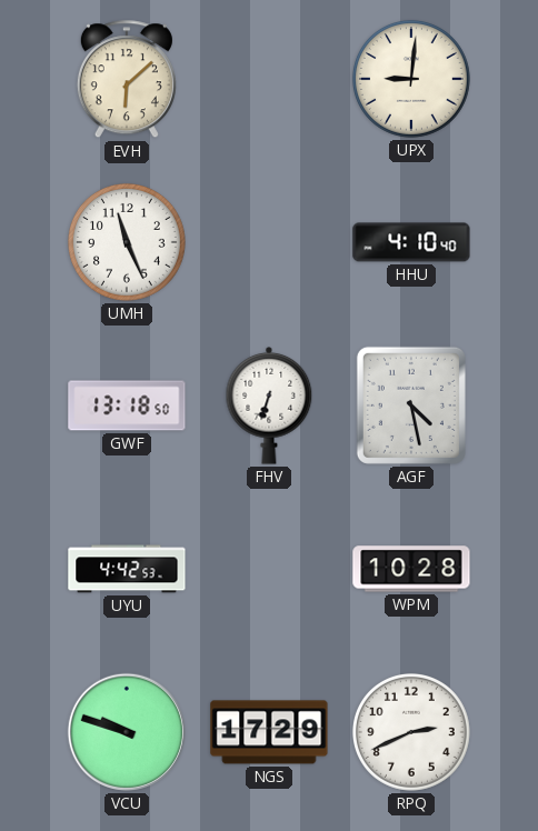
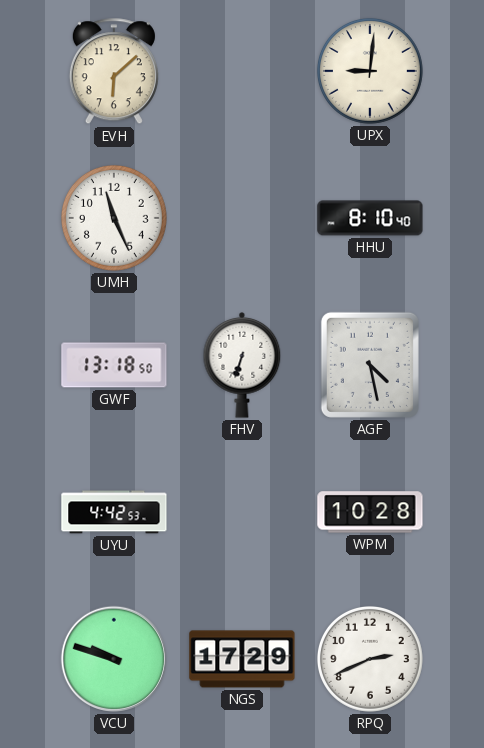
HHU: 4:10 -> 8:10 (370, 218)
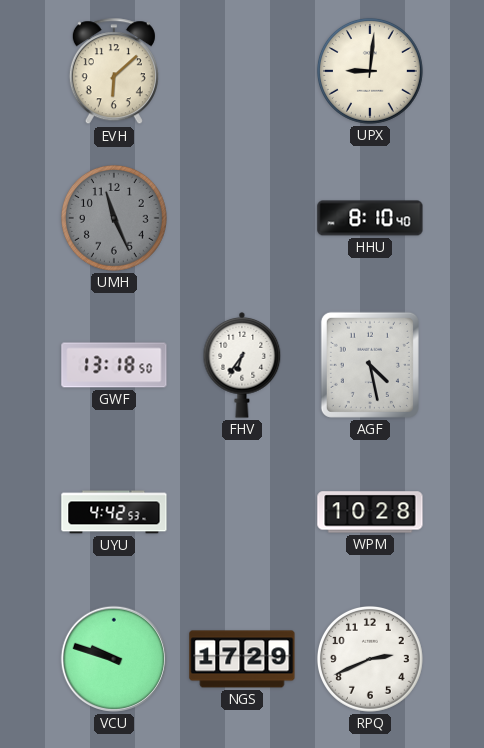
UMH dial: white -> grey (114, 218)
FHV: 6:33 -> 6:36 (242, 366)
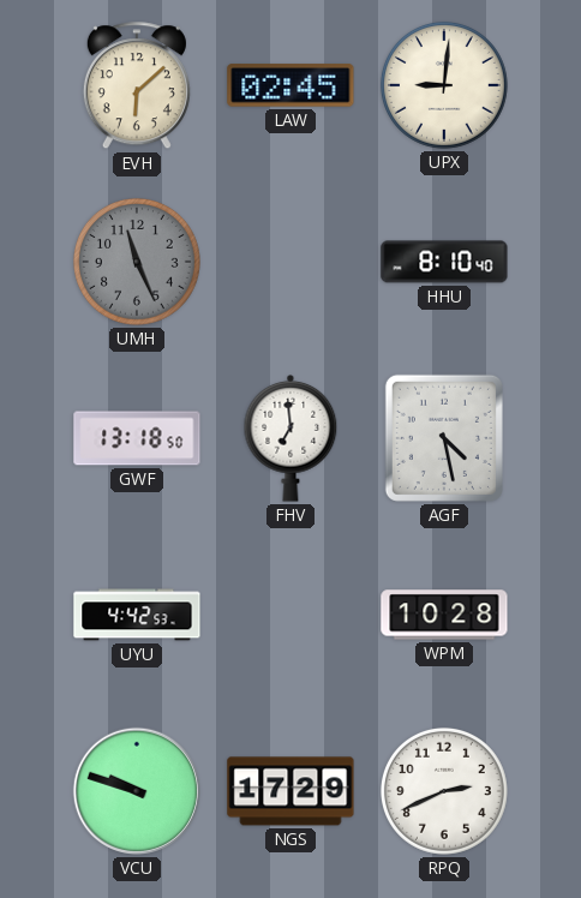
LAW: none -> 02:45 (290, 85)
FHV: 6:36 -> 6:59 (290, 439)
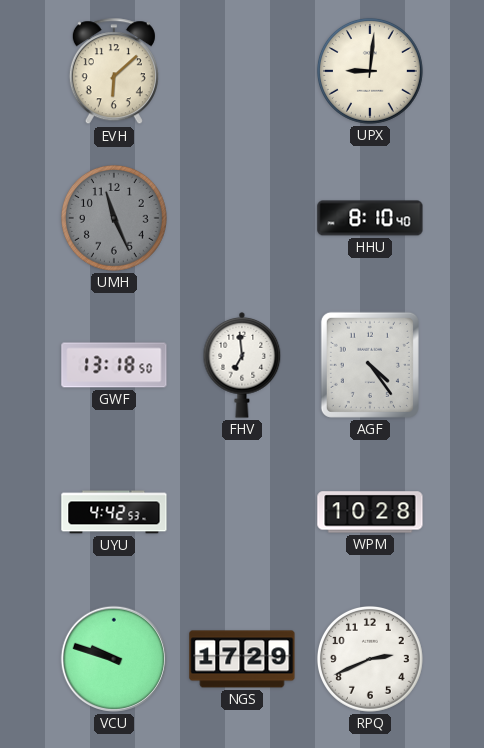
LAW: 02:45 -> none (290, 85)
AGF: 4:28 -> 4:24 (370, 365)
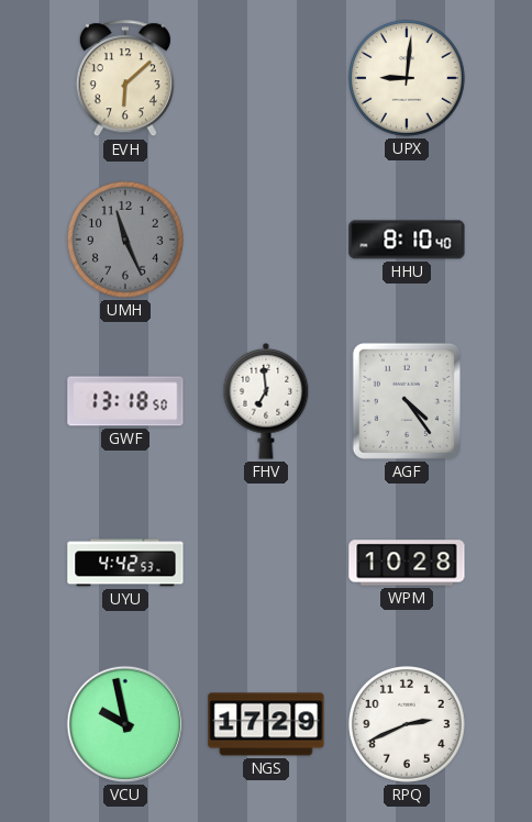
VCU: 9:48 -> 9:58 (125, 724)
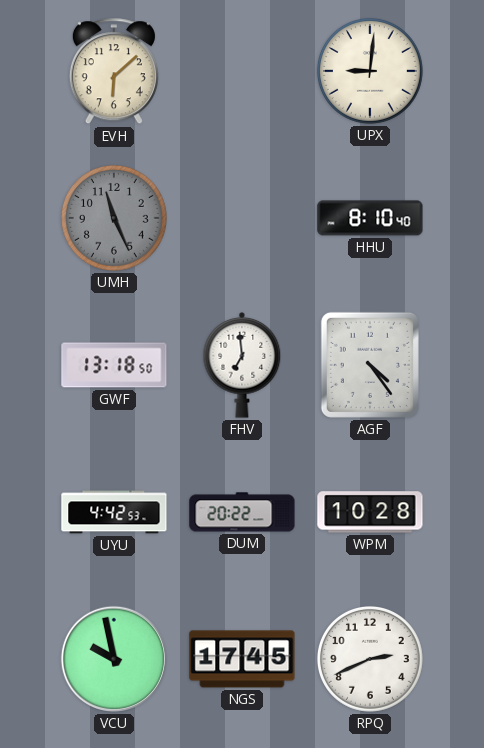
DUM: none -> 20:22 (242, 512)
NGS: 17:29 -> 17:45 (242, 659)
